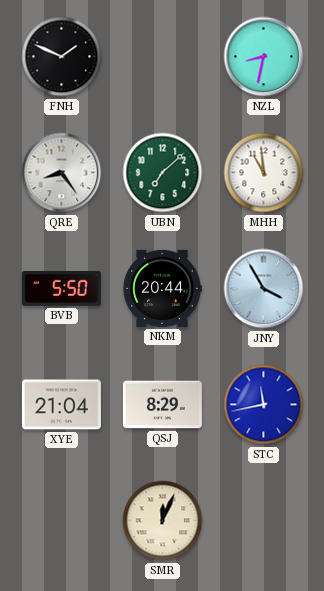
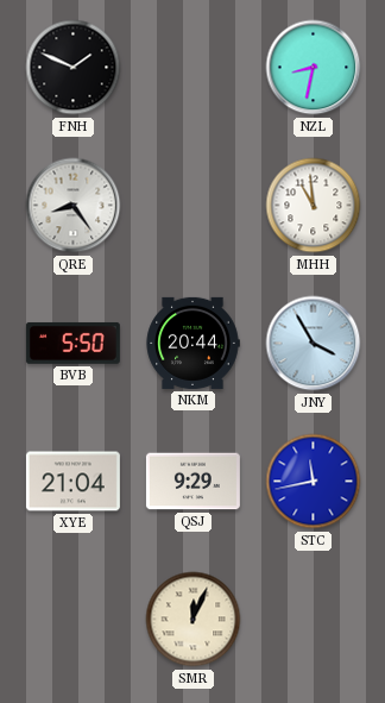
UBN: 7:08 -> none (163, 173)
QSJ: 8:29 -> 9:29 (192, 482)
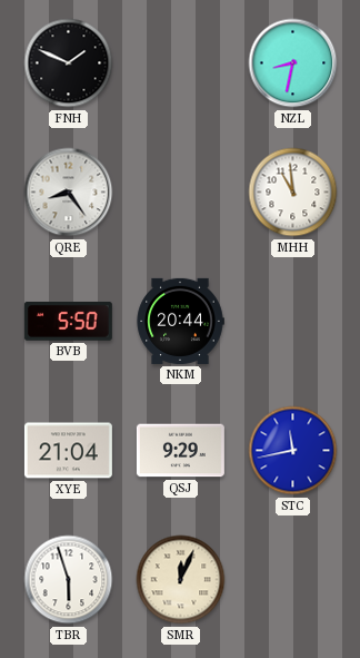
JNY: 3:55 -> none (314, 344)
TBR: none -> 5:57 (69, 580)
